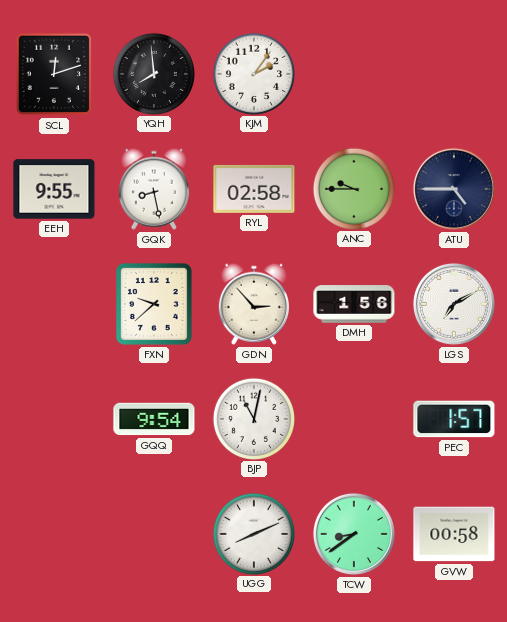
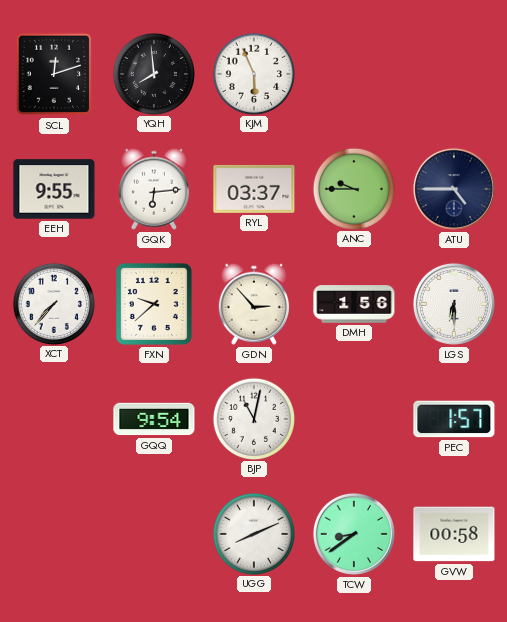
KJM: 2:06 -> 5:56 (253, 73)
GQK: 8:28 -> 6:14 (154, 189)
RYL: 02:58 -> 03:37 (254, 189)
XCT: none -> 7:37 (53, 303)
LGS: 7:10 -> 6:30 (454, 304)
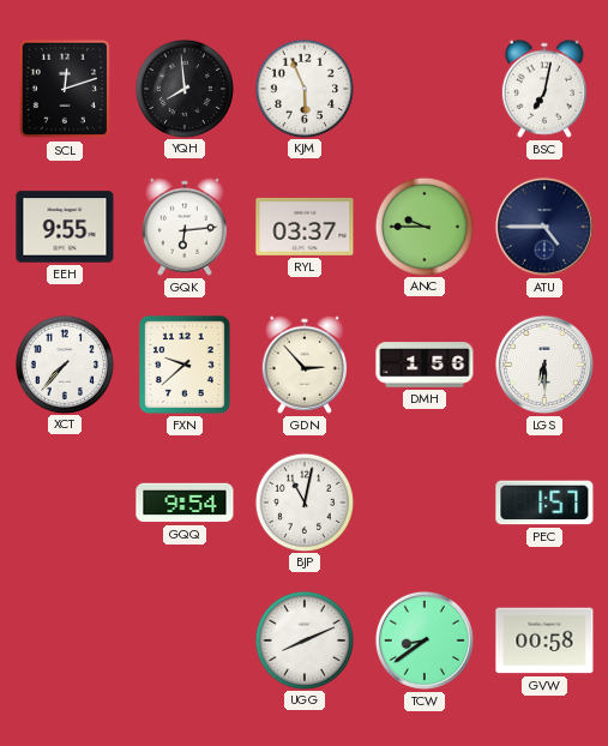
BSC: none -> 7:02 (544, 89)
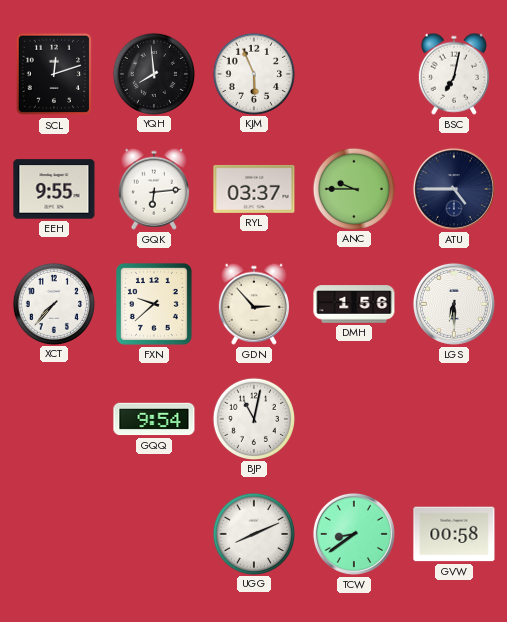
PEC: 1:57 -> none (544, 503)
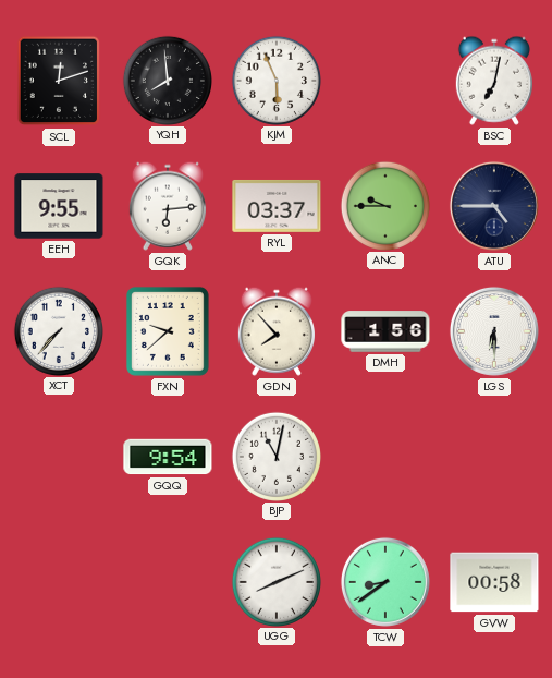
GDN: 2:53 -> 7:53 (277, 331)
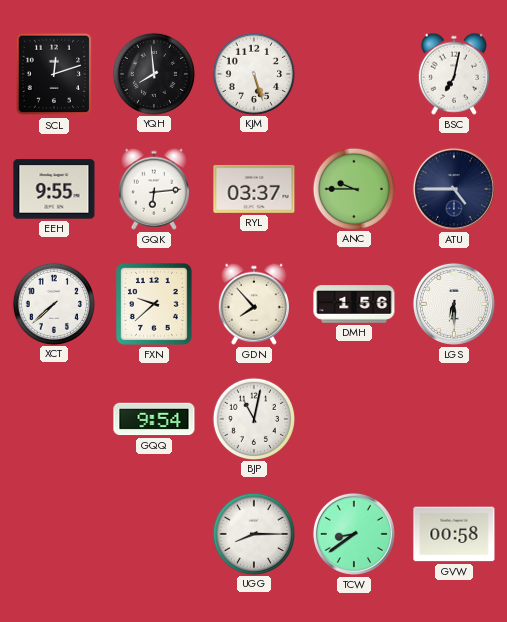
KJM: 5:56 -> 5:27 (253, 73)
XCT: 7:37 -> 7:38 (53, 303)
UGG: 8:11 -> 8:15 (253, 533)
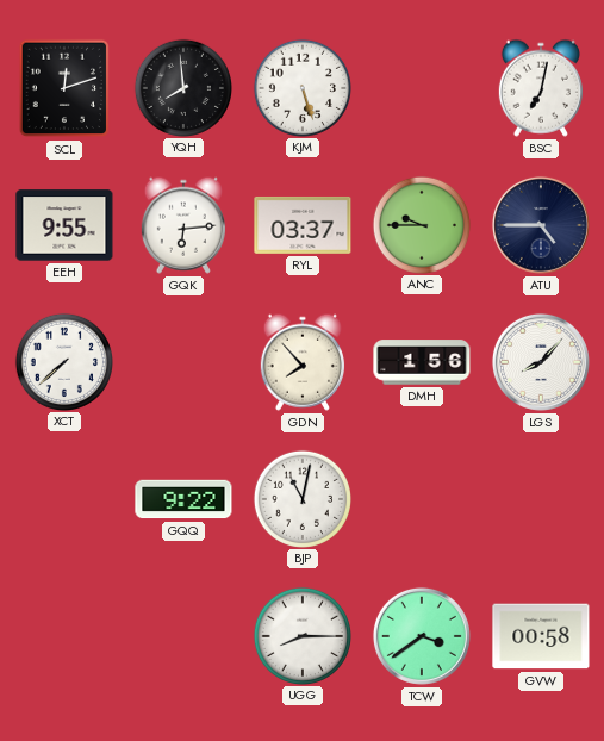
FXN: 9:38 -> none (154, 304)
LGS: 6:30 -> 8:07 (541, 362)
GQQ: 9:54 -> 9:22 (183, 499)
TCW: 8:39 -> 3:39 (422, 636)
